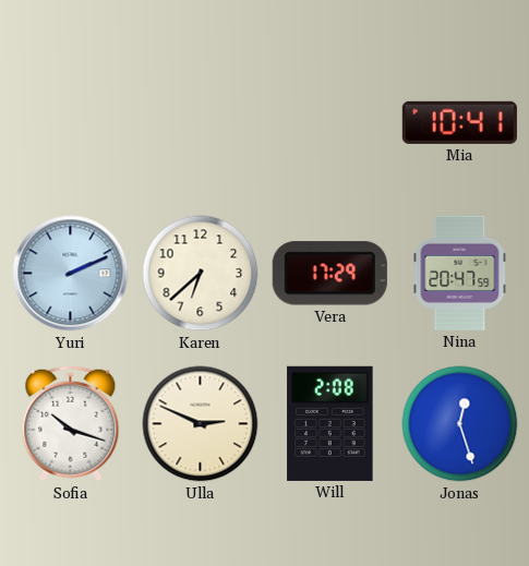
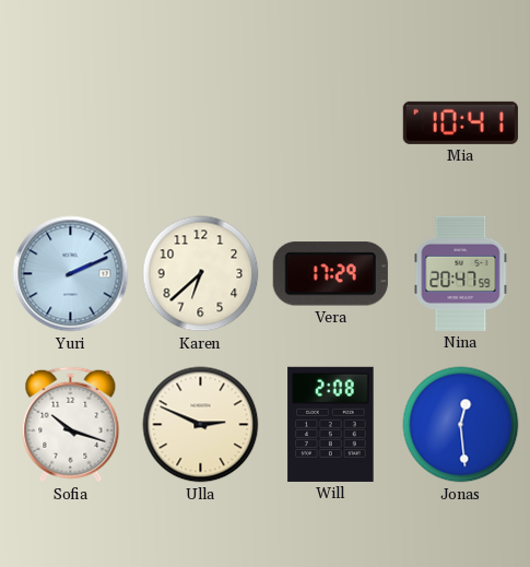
Jonas: 12:27 -> 12:29 (461, 425)
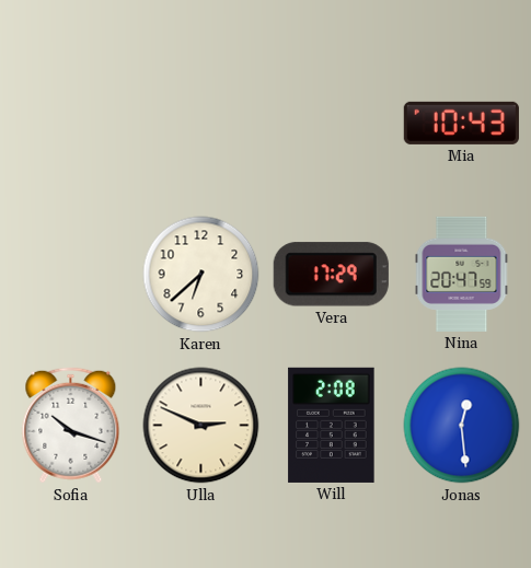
Mia: 10:41 -> 10:43 (461, 123)
Yuri: 2:11 -> none (71, 274)
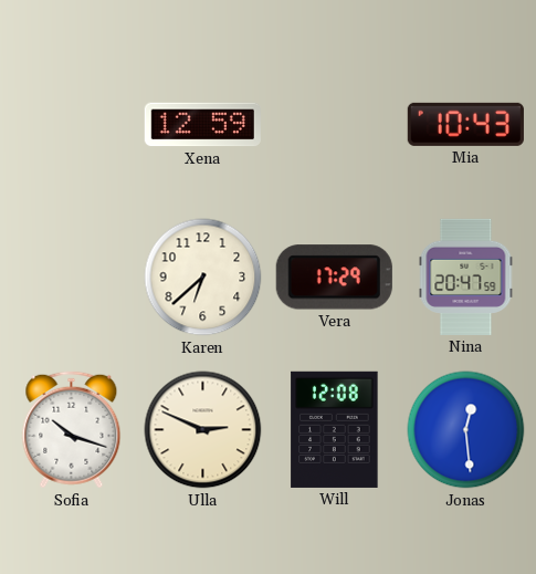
Xena: none -> 12:59 (202, 125)
Will: 2:08 -> 12:08 (335, 429)
